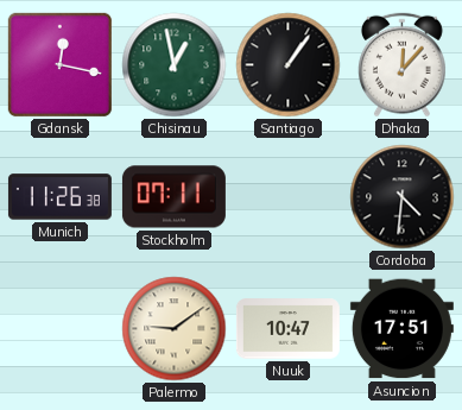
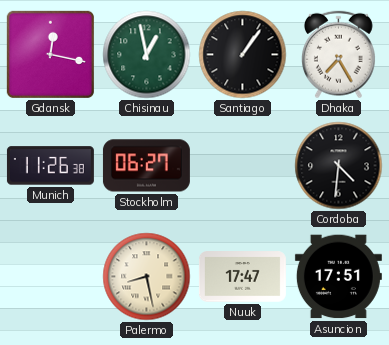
Dhaka: 12:07 -> 7:25 (338, 55)
Stockholm: 07:11 -> 06:27 (146, 166)
Palermo: 9:09 -> 8:28 (147, 277)
Nuuk: 10:47 -> 17:47 (242, 277)
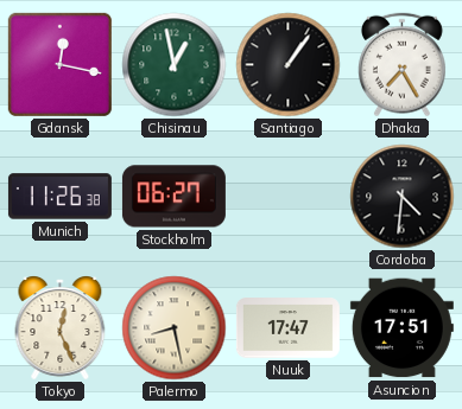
Tokyo: none -> 12:26 (61, 328)
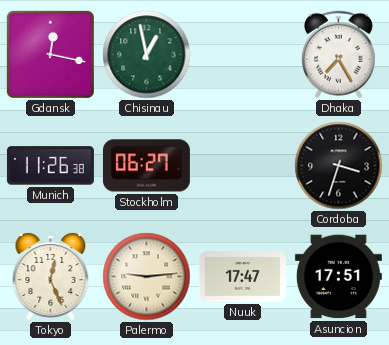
Santiago: 1:06 -> none (289, 65)
Cordoba: 4:31 -> 3:33 (339, 166)
Palermo: 8:28 -> 9:14 (147, 277)
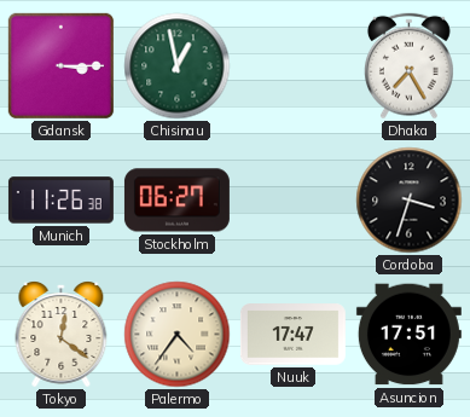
Gdansk: 12:17 -> 3:15 (60, 65)
Tokyo: 12:26 -> 12:21 (62, 335)
Palermo: 9:14 -> 4:36 (178, 335)
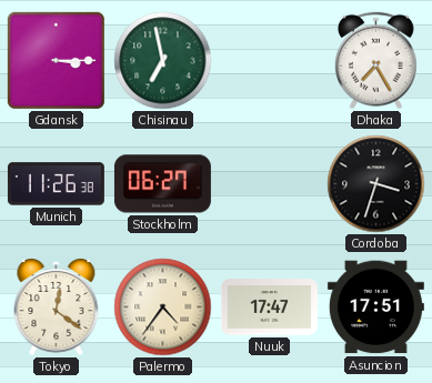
Chisinau: 12:58 -> 6:58 (163, 61)
